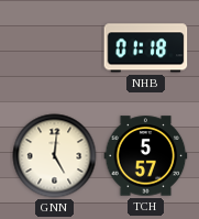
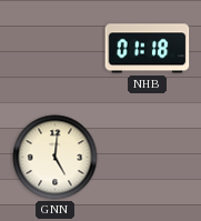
TCH: 5:57 -> none (146, 156)
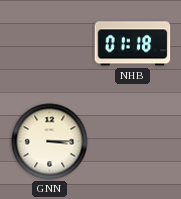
GNN: 5:01 -> 3:15 (50, 142)
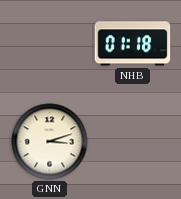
GNN: 3:15 -> 3:12 (50, 142)
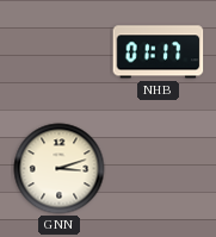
NHB: 01:18 -> 01:17 (159, 52)
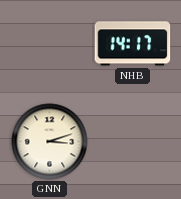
NHB: 01:17 -> 14:17 (133, 44)
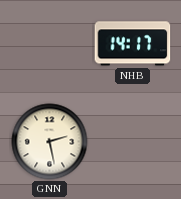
GNN: 3:12 -> 2:28 (50, 142)
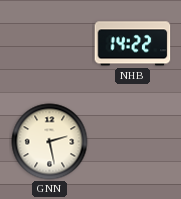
NHB: 14:17 -> 14:22 (133, 44)
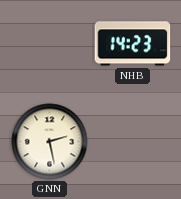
NHB: 14:22 -> 14:23 (133, 44)
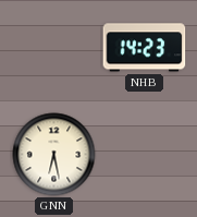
GNN: 2:28 -> 6:28 (54, 155)
